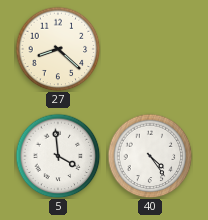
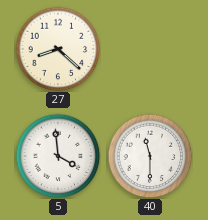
40: 4:24 -> 11:30 (150, 156)
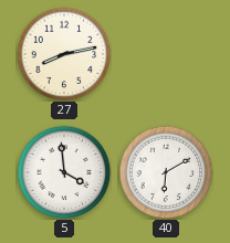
27: 8:22 -> 8:13 (64, 54)
40: 11:30 -> 6:10 (166, 172)
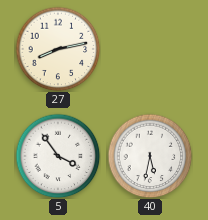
5: 3:59 -> 3:54 (58, 156)
40: 6:10 -> 5:32 (150, 156)
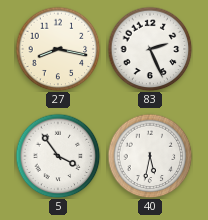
27: 8:13 -> 8:17 (58, 49)
83: none -> 2:26 (150, 49)
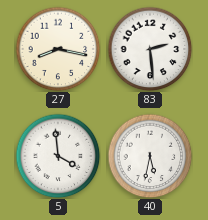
83: 2:26 -> 2:29 (150, 49)
5: 3:54 -> 3:59 (58, 156)
